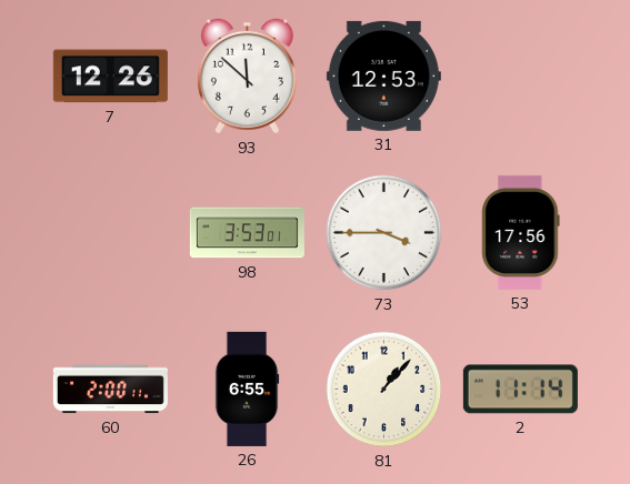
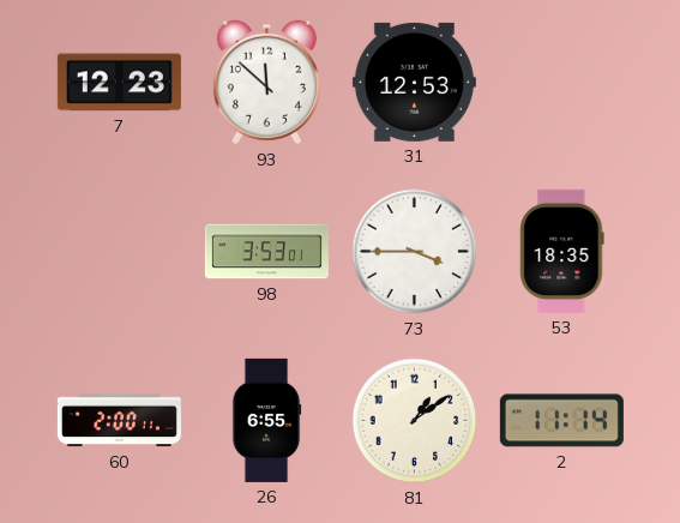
7: 12:26 -> 12:23 (119, 83)
53: 17:56 -> 18:35 (562, 251)
81: 1:07 -> 1:09 (415, 421)
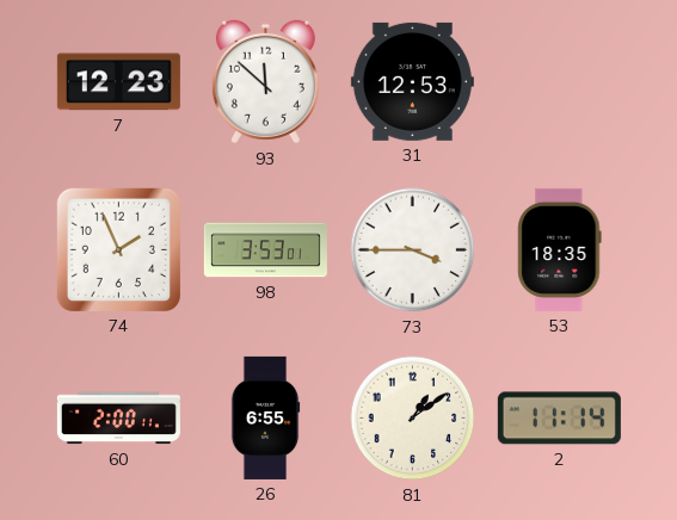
74: none -> 1:56 (118, 249)
